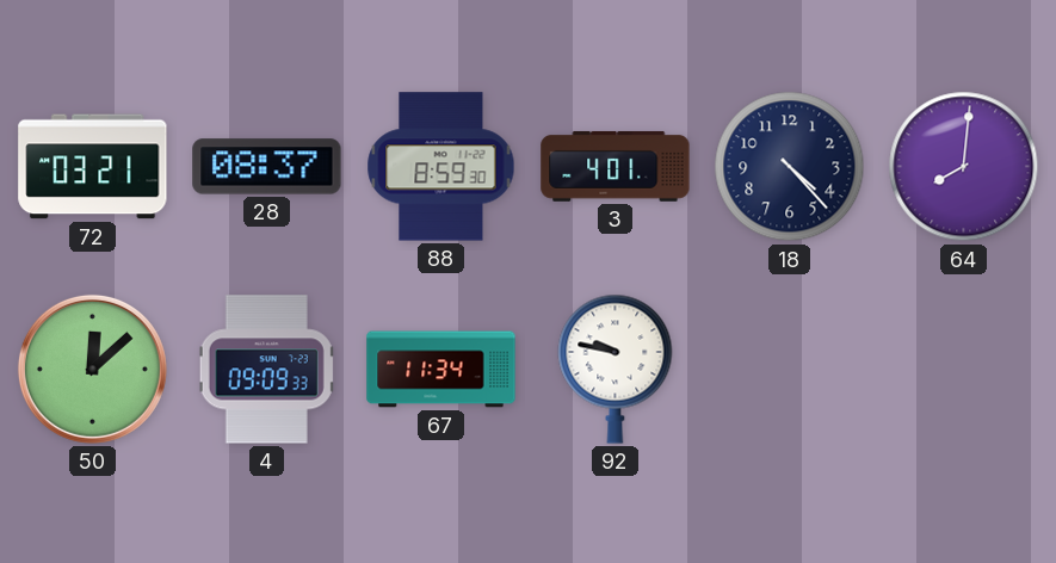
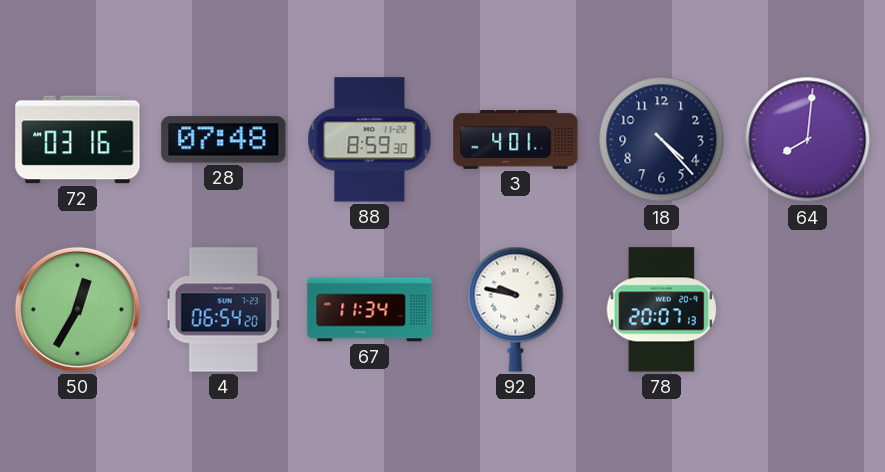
72: 03:21 -> 03:16 (78, 140)
28: 08:37 -> 07:48 (224, 140)
50: 12:08 -> 12:35 (77, 309)
4: 09:09 -> 06:54 (224, 310)
78: none -> 20:07 (662, 310)
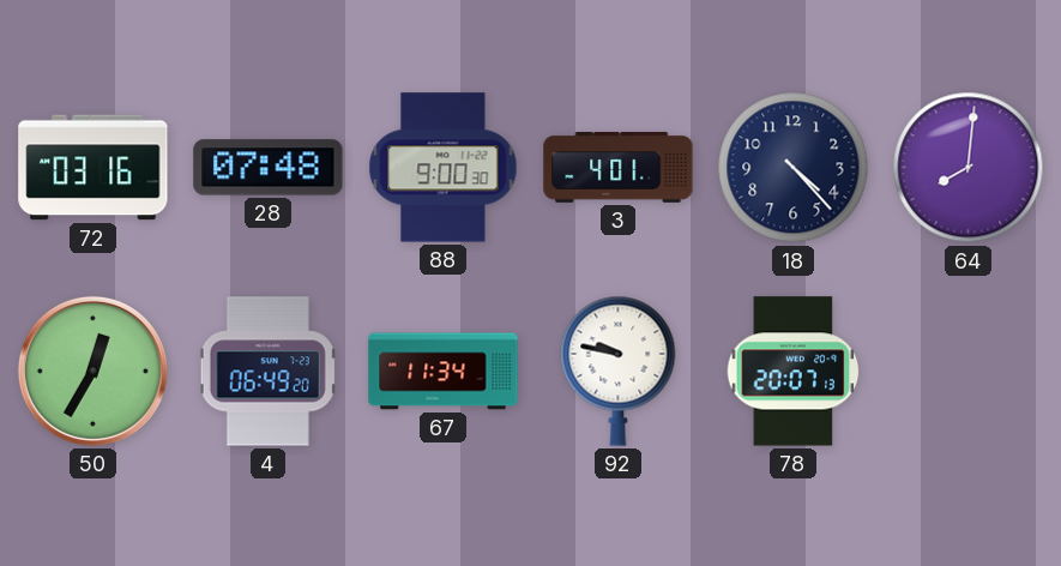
88: 8:59 -> 9:00 (444, 168)
4: 06:54 -> 06:49 (269, 372)
